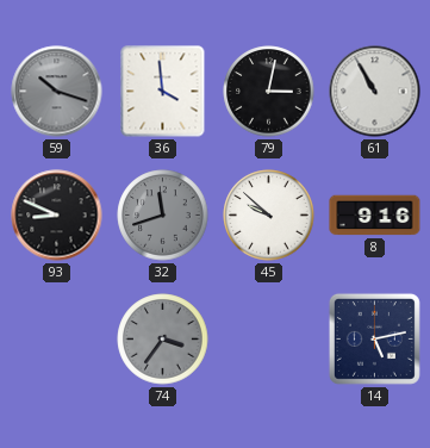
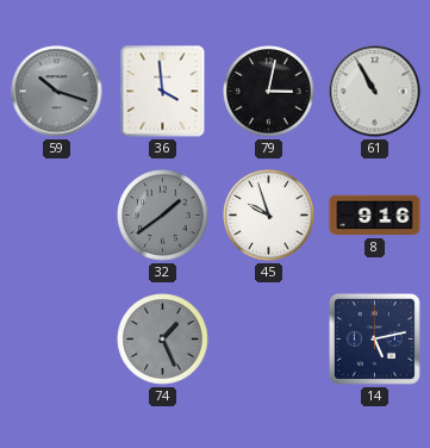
93: 8:49 -> none (57, 216)
32: 11:42 -> 1:39 (163, 216)
45: 9:52 -> 9:57 (269, 216)
74: 3:36 -> 1:26 (163, 340)
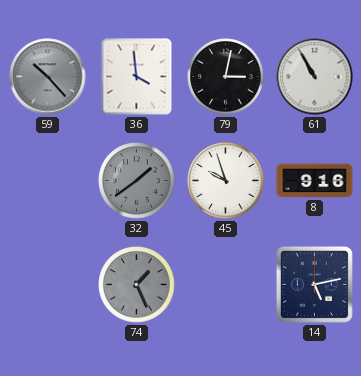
59: 10:18 -> 10:23 (48, 77)
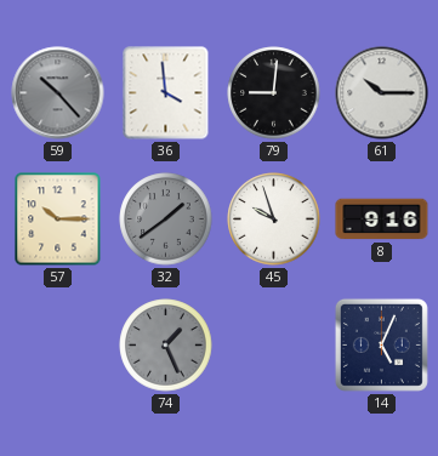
79: 3:02 -> 9:01 (274, 93)
61: 10:55 -> 10:15 (382, 93)
57: none -> 10:15 (58, 220)
14: 5:13 -> 5:04 (381, 344)
